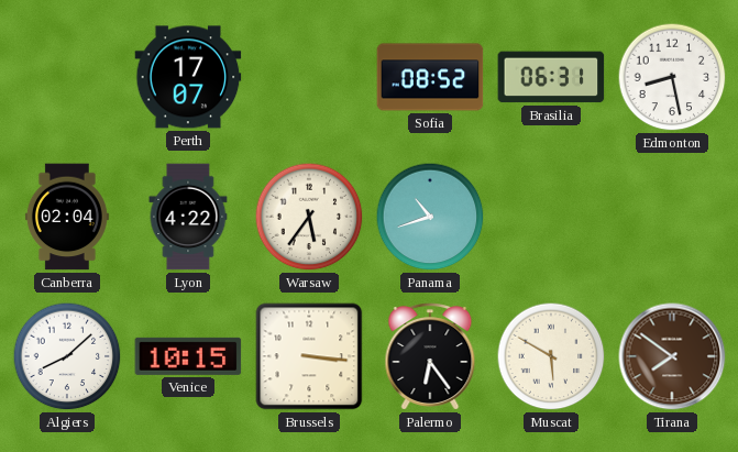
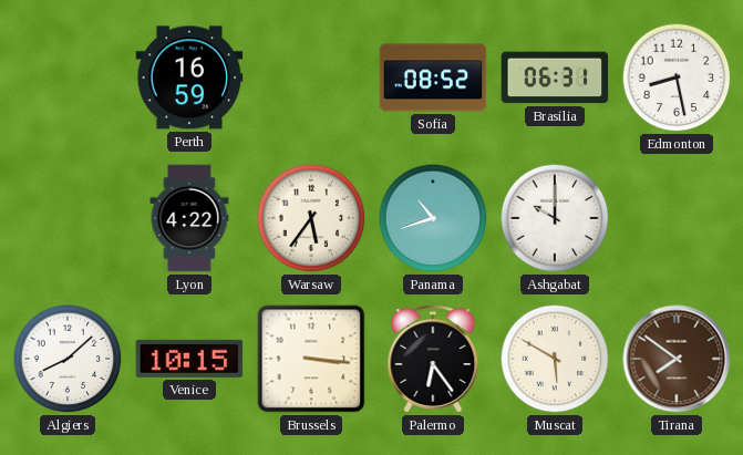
Perth: 17:07 -> 16:59 (189, 77)
Canberra: 02:04 -> none (67, 217)
Ashgabat: none -> 10:00 (555, 218)
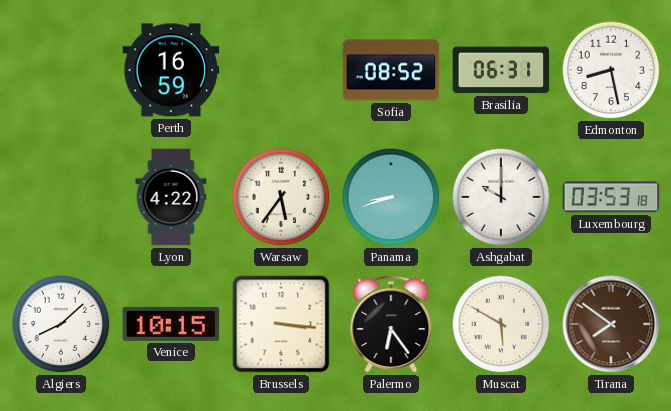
Panama: 10:42 -> 8:42 (391, 197)
Luxembourg: none -> 03:53 (611, 197)
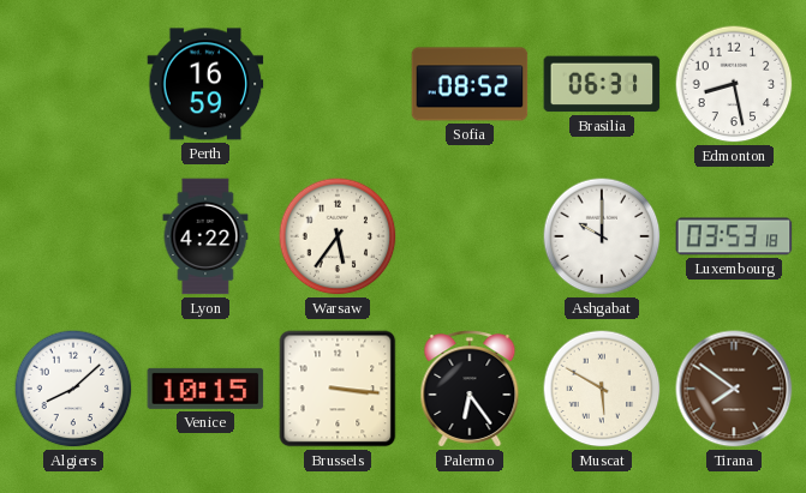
Panama: 8:42 -> none (391, 197)
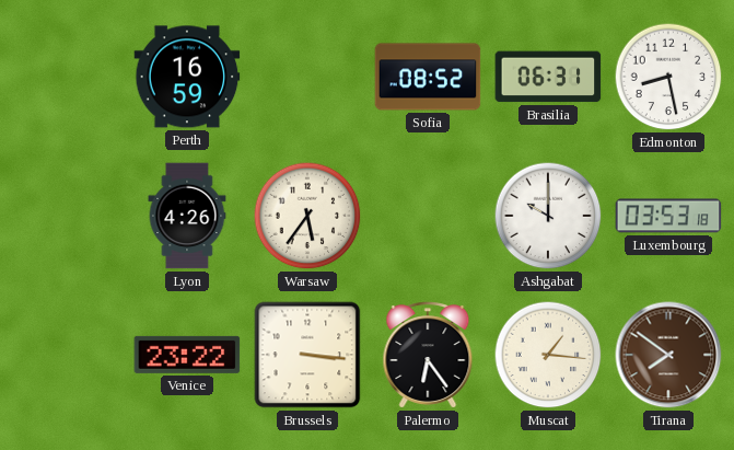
Lyon: 4:22 -> 4:26 (187, 216)
Algiers: 8:08 -> none (73, 389)
Venice: 10:15 -> 23:22 (187, 355)
Muscat: 5:50 -> 1:16 (548, 355)
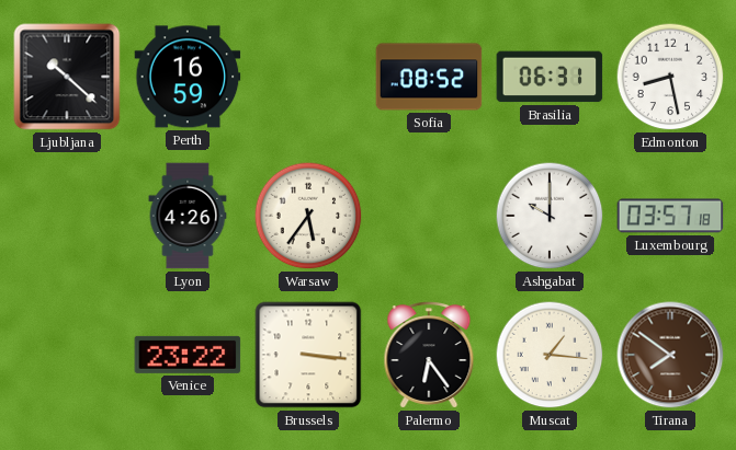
Ljubljana: none -> 10:22 (67, 77)
Luxembourg: 03:53 -> 03:57 (670, 216)
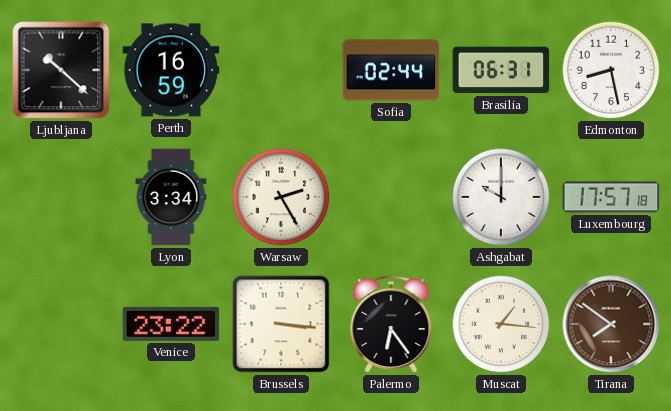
Sofia: 08:52 -> 02:44 (391, 70)
Lyon: 4:26 -> 3:34 (171, 197)
Warsaw: 5:36 -> 2:25 (281, 197)
Luxembourg: 03:57 -> 17:57 (611, 197)
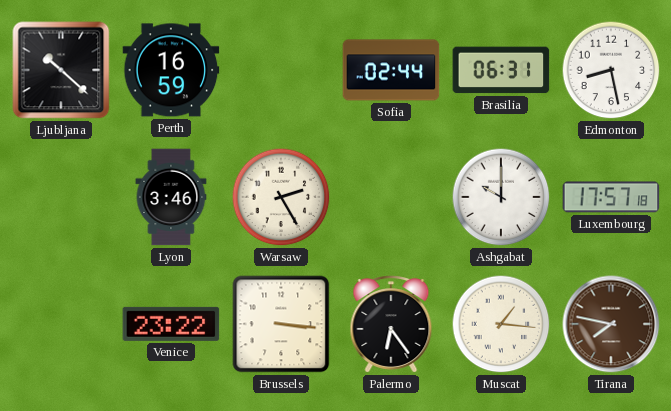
Lyon: 3:34 -> 3:46 (171, 197)
Tirana: 7:51 -> 7:47 (611, 324)
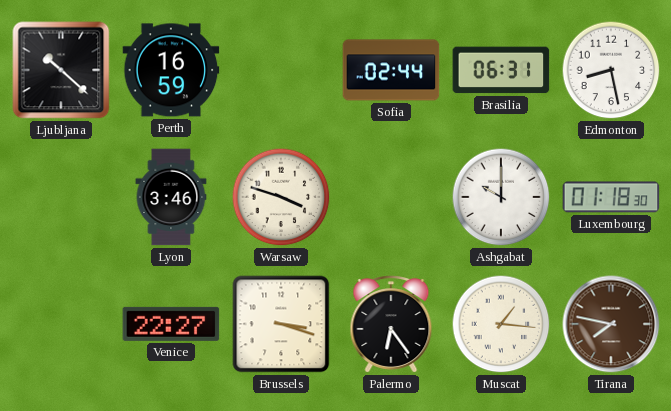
Warsaw: 2:25 -> 3:48 (281, 197)
Luxembourg: 17:57 -> 01:18 (611, 197)
Venice: 23:22 -> 22:27 (171, 324)
Brussels: 3:16 -> 3:18 (281, 324)
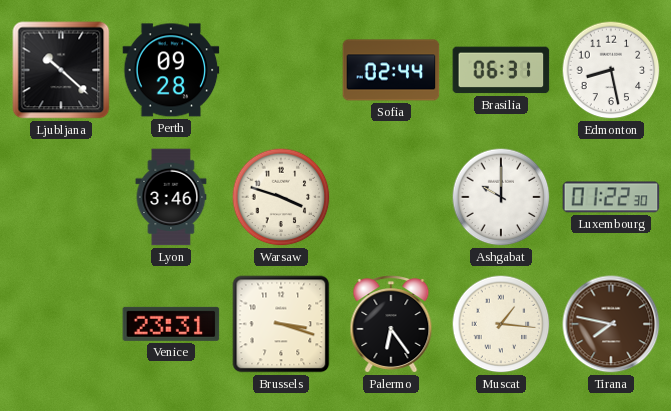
Perth: 16:59 -> 09:28 (171, 70)
Luxembourg: 01:18 -> 01:22 (611, 197)
Venice: 22:27 -> 23:31 (171, 324)
